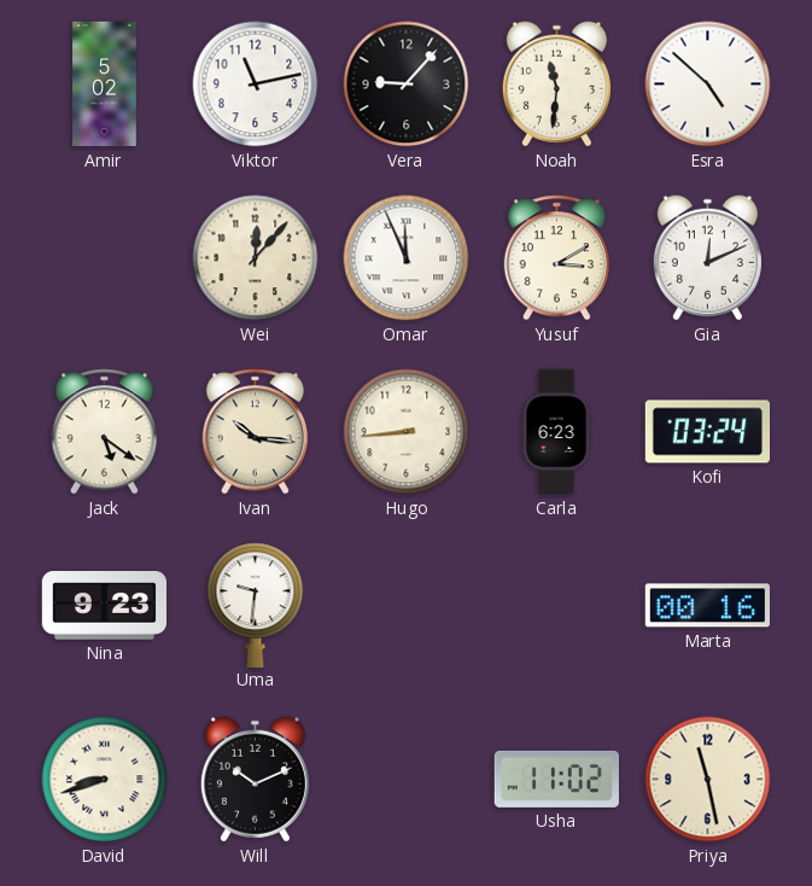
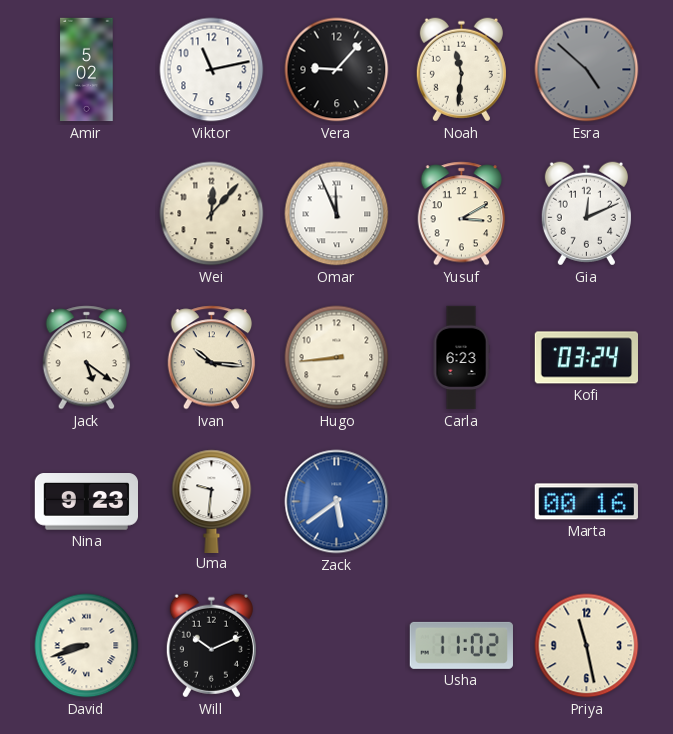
Esra dial: white -> grey (587, 70)
Zack: none -> 5:39 (337, 502)
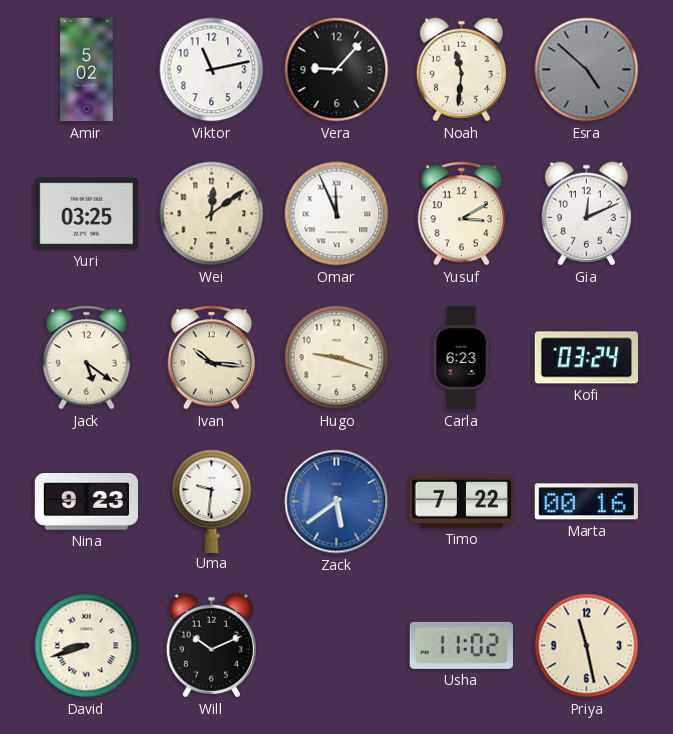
Yuri: none -> 03:25 (86, 214)
Wei: 12:07 -> 12:09 (212, 214)
Hugo: 8:44 -> 9:18 (337, 358)
Timo: none -> 7:22 (461, 501)
